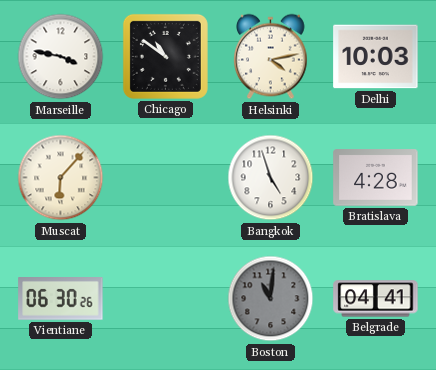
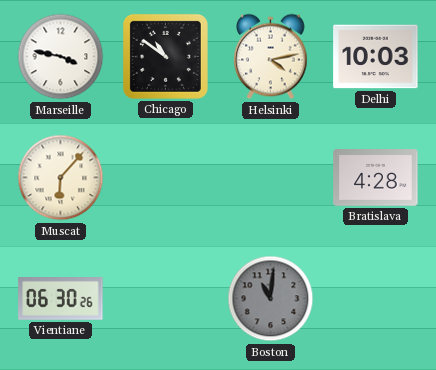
Bangkok: 4:57 -> none (271, 178)
Belgrade: 04:41 -> none (376, 299)
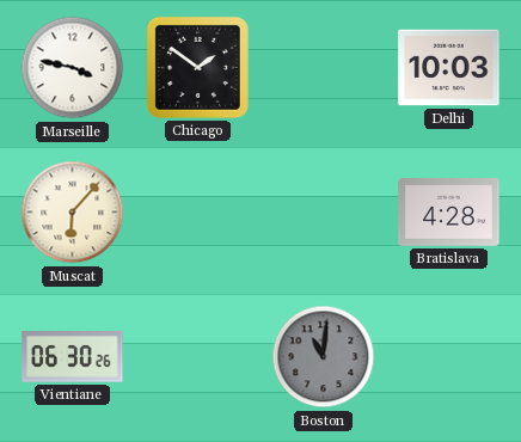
Chicago: 10:51 -> 1:51 (197, 67)
Helsinki: 4:13 -> none (271, 57)
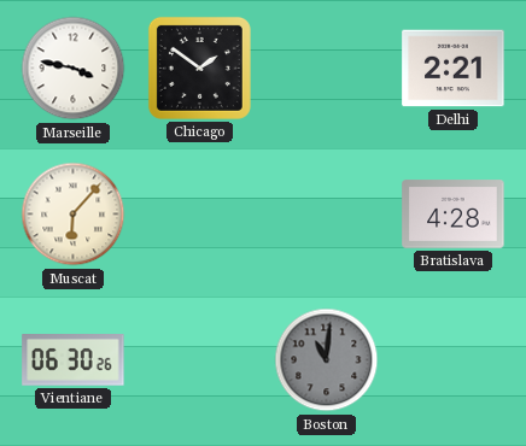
Delhi: 10:03 -> 2:21 (454, 69)
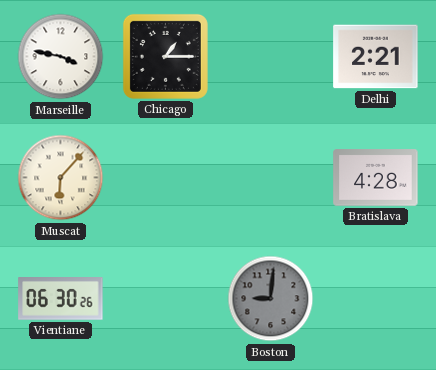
Chicago: 1:51 -> 1:15 (165, 56)
Boston: 11:01 -> 9:01 (271, 299)
